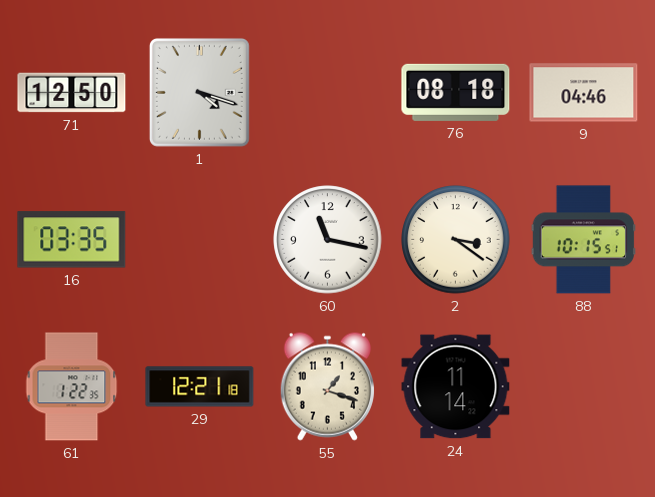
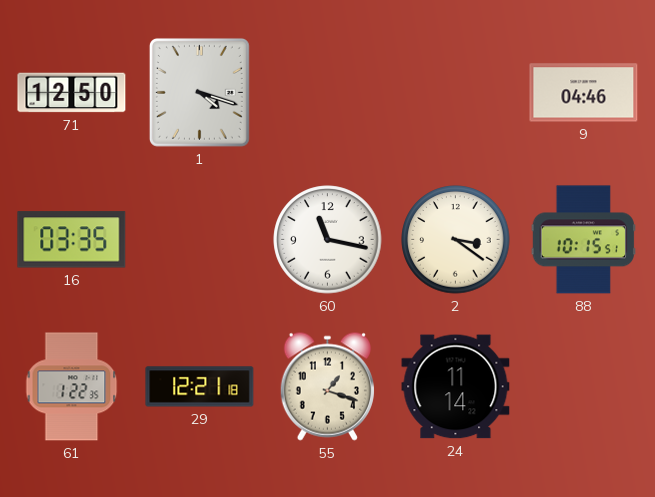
76: 08:18 -> none (456, 92)
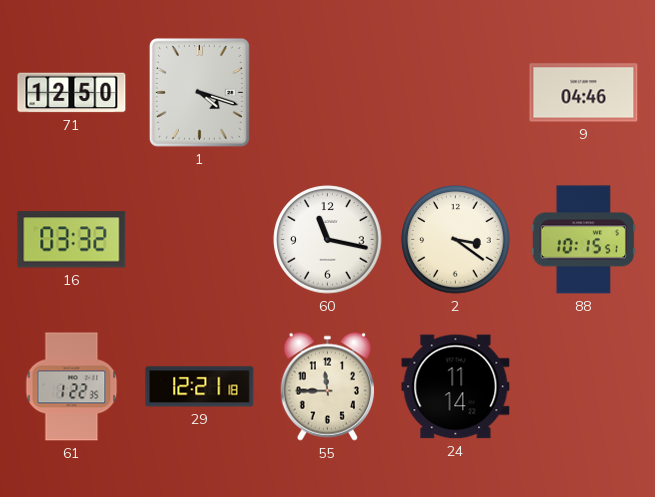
16: 03:35 -> 03:32 (72, 240)
55: 1:18 -> 11:45 (327, 386)
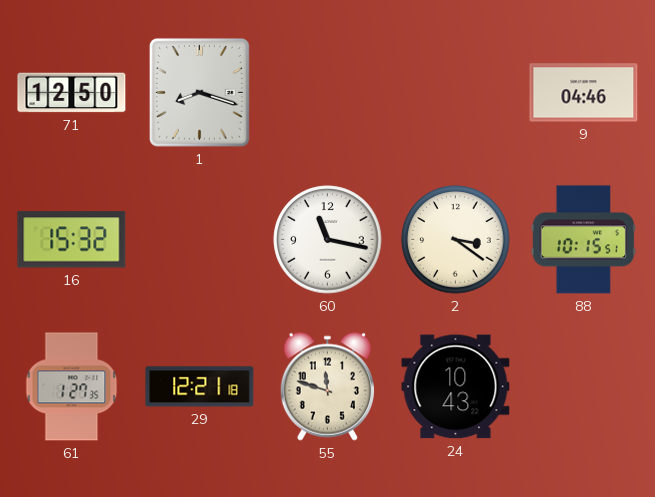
1: 4:18 -> 8:18 (199, 92)
16: 03:32 -> 15:32 (72, 240)
61: 1:22 -> 1:27 (72, 387)
55: 11:45 -> 11:48 (327, 386)
24: 11:14 -> 10:43 (456, 387)
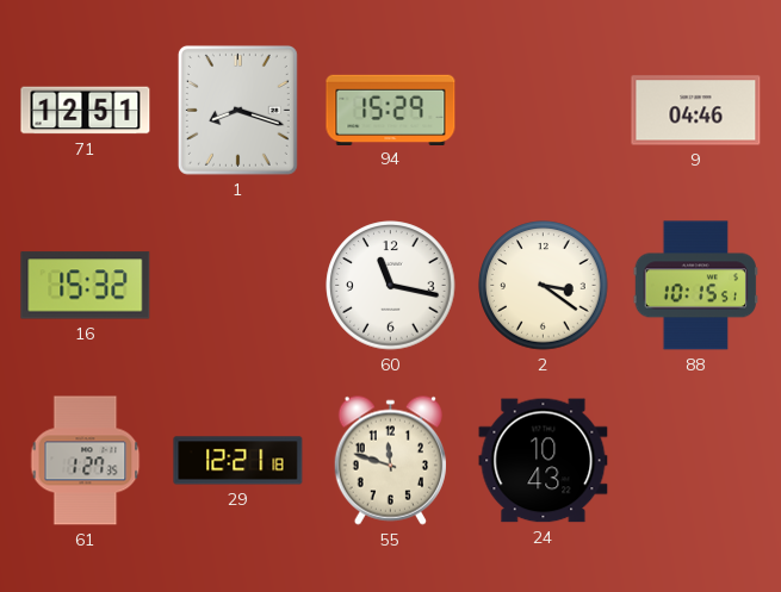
71: 12:50 -> 12:51 (86, 111)
94: none -> 15:29 (391, 110)
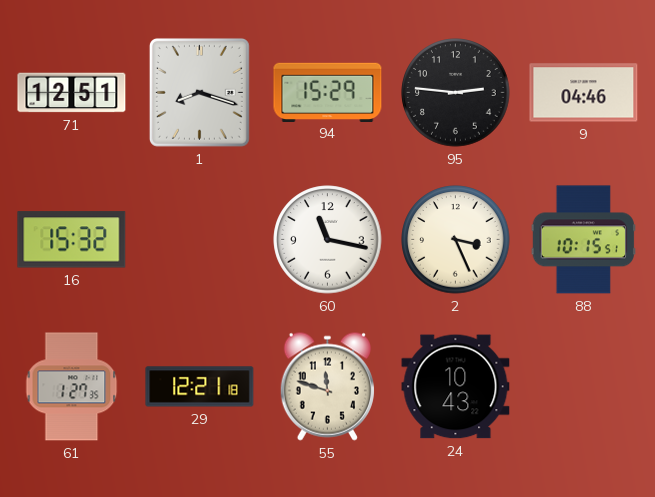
95: none -> 2:46 (456, 93)
2: 3:21 -> 3:26 (456, 240)
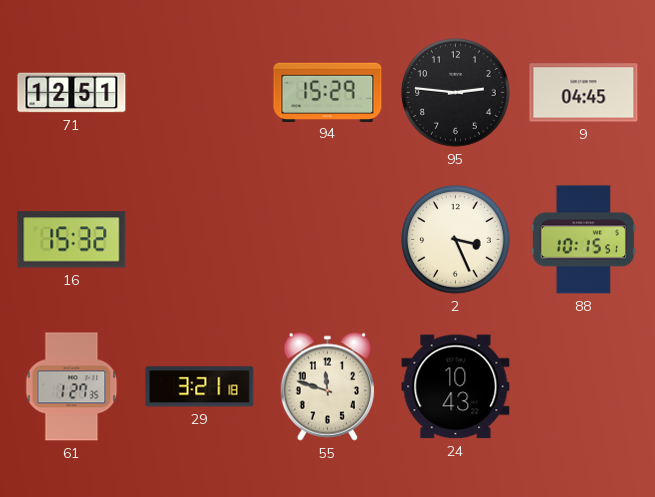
1: 8:18 -> none (199, 92)
9: 04:46 -> 04:45 (584, 93)
60: 11:17 -> none (328, 240)
29: 12:21 -> 3:21 (200, 387)
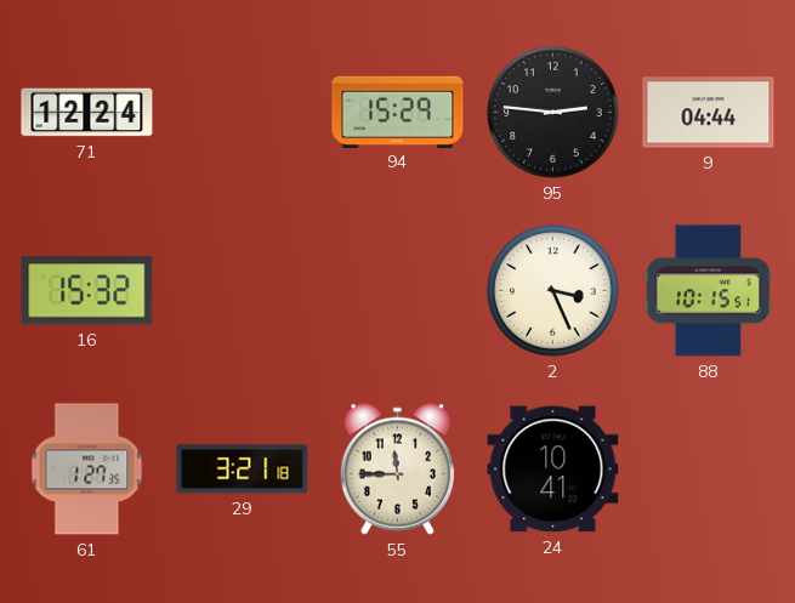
71: 12:51 -> 12:24 (87, 113)
9: 04:45 -> 04:44 (709, 113)
55: 11:48 -> 11:45 (397, 468)
24: 10:43 -> 10:41 (553, 470)
